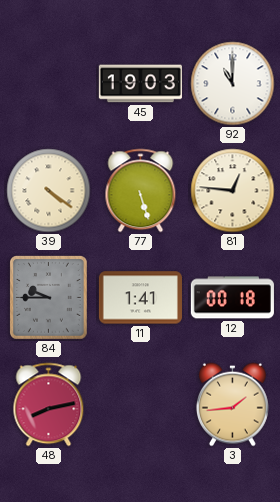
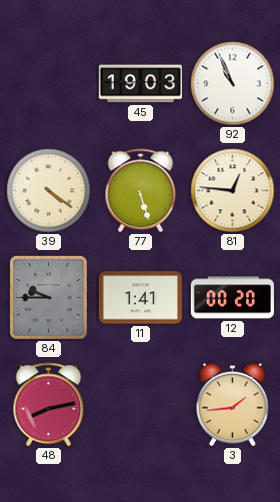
92: 11:00 -> 10:56 (233, 84)
12: 00:18 -> 00:20 (232, 298)
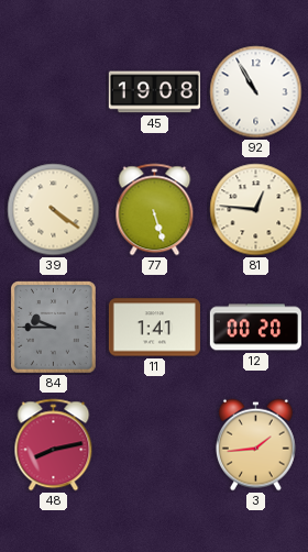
45: 19:03 -> 19:08 (154, 92)
92: 10:56 -> 10:55 (256, 92)
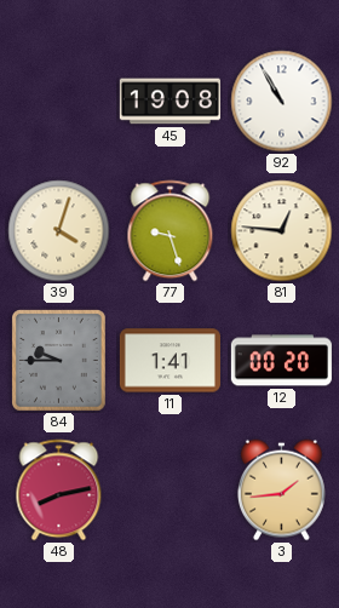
39: 4:21 -> 4:03 (59, 231)
77: 5:27 -> 9:27 (171, 231)
